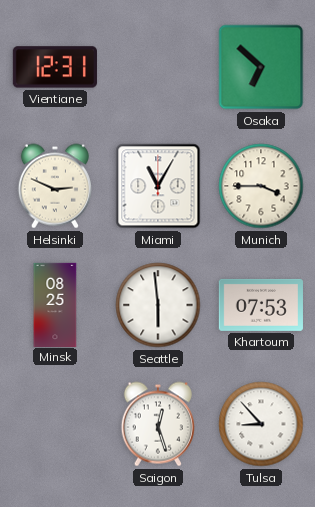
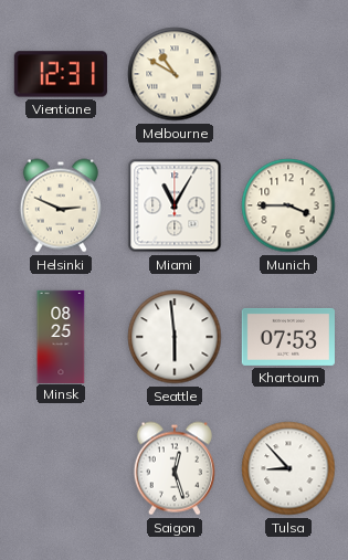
Melbourne: none -> 10:50 (175, 74)
Osaka: 6:52 -> none (261, 67)
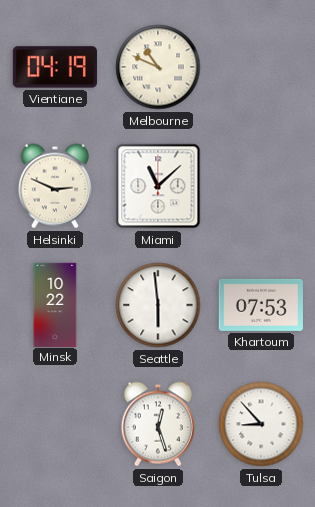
Vientiane: 12:31 -> 04:19 (55, 67)
Melbourne: 10:50 -> 10:49 (158, 67)
Miami: 11:05 -> 11:08 (158, 186)
Munich: 3:45 -> none (288, 205)
Minsk: 08:25 -> 10:22 (55, 304)
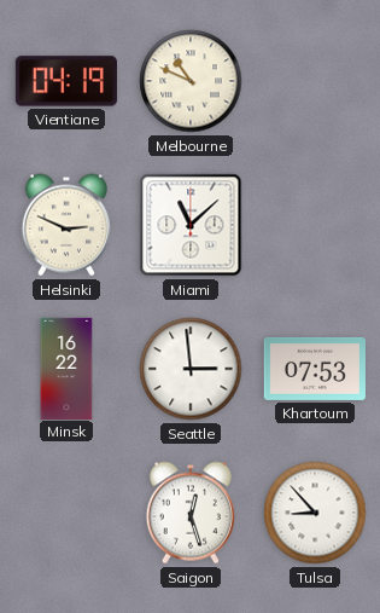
Minsk: 10:22 -> 16:22 (66, 368)
Seattle: 5:59 -> 2:59 (191, 369)
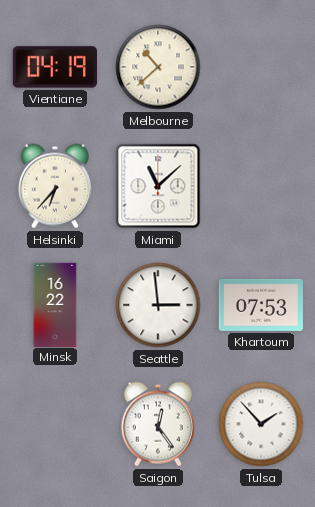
Melbourne: 10:49 -> 10:38 (158, 67)
Helsinki: 2:49 -> 6:37 (55, 186)
Saigon: 12:27 -> 12:24 (158, 424)
Tulsa: 8:53 -> 1:53 (261, 424)
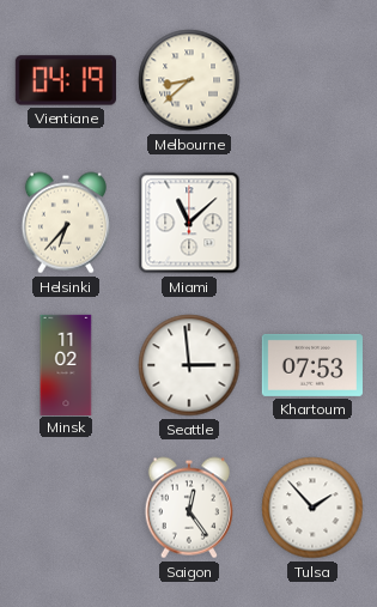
Melbourne: 10:38 -> 8:38 (189, 80)
Minsk: 16:22 -> 11:02 (66, 364)
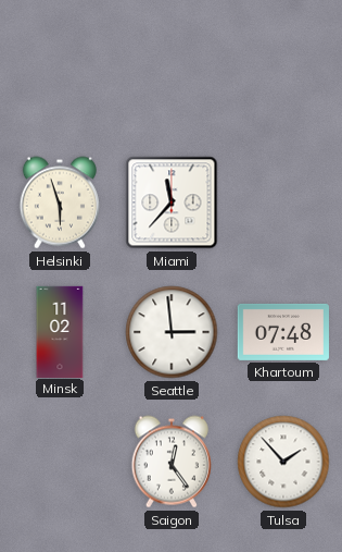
Vientiane: 04:19 -> none (66, 80)
Melbourne: 8:38 -> none (189, 80)
Helsinki: 6:37 -> 5:57 (60, 203)
Miami: 11:08 -> 11:37 (172, 203)
Khartoum: 07:53 -> 07:48 (283, 332)
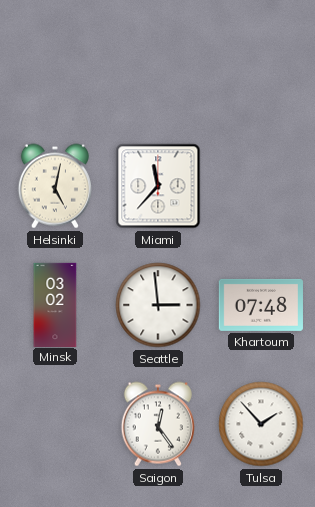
Helsinki: 5:57 -> 5:02 (55, 186)
Minsk: 11:02 -> 03:02 (55, 304)
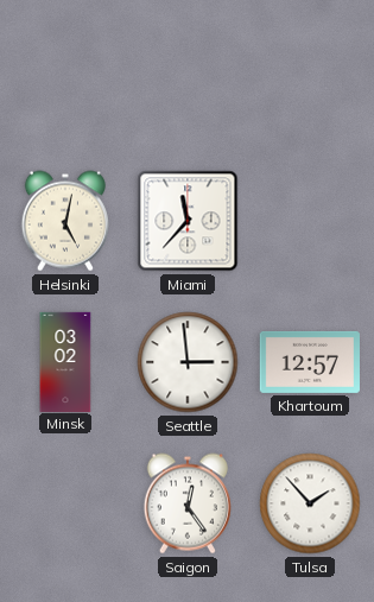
Khartoum: 07:48 -> 12:57 (310, 362)
